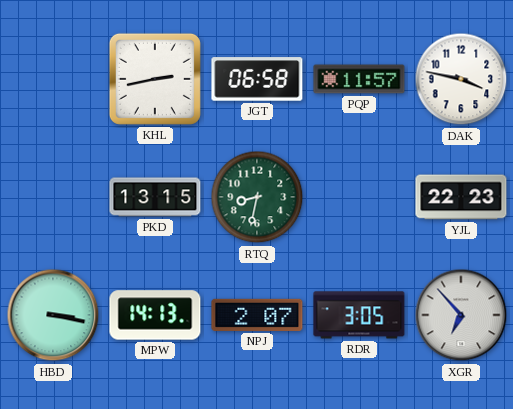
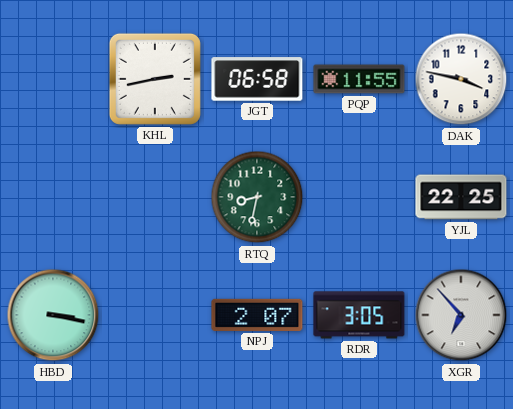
PQP: 11:57 -> 11:55 (359, 79)
PKD: 13:15 -> none (155, 197)
YJL: 22:23 -> 22:25 (461, 197)
MPW: 14:13 -> none (155, 315)
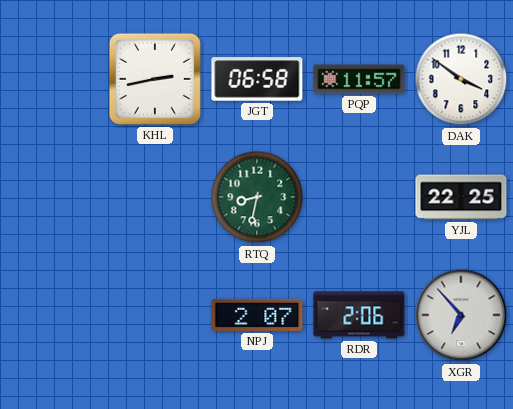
PQP: 11:55 -> 11:57 (359, 79)
DAK: 3:47 -> 3:51 (461, 79)
HBD: 3:17 -> none (53, 315)
RDR: 3:05 -> 2:06 (359, 315)
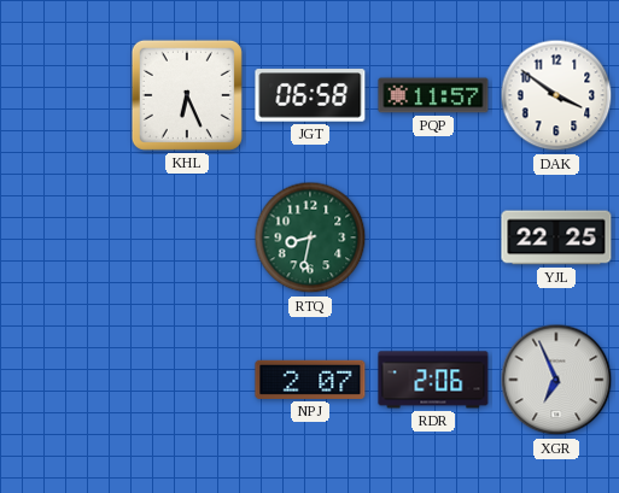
KHL: 2:43 -> 6:26 (187, 95)
XGR: 6:53 -> 6:56 (556, 380)
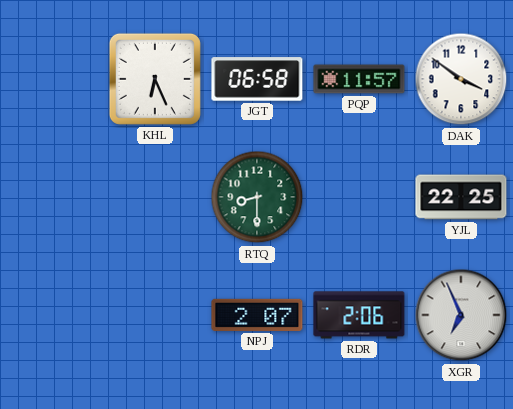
RTQ: 8:32 -> 8:30 (257, 197)
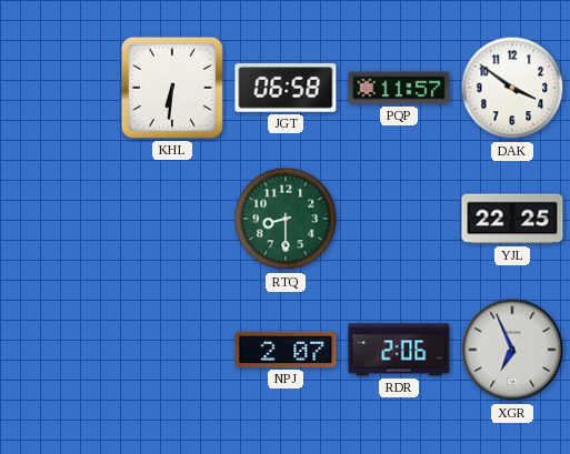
KHL: 6:26 -> 6:31 (172, 88)
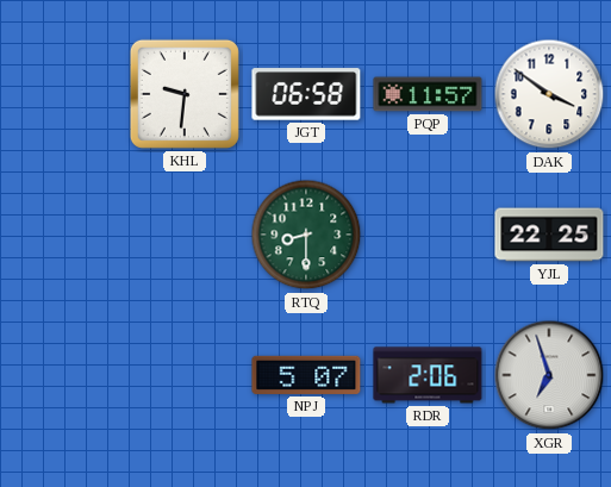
KHL: 6:31 -> 9:31 (185, 94)
NPJ: 2:07 -> 5:07 (306, 375)
XGR: 6:56 -> 6:57 (549, 375)
